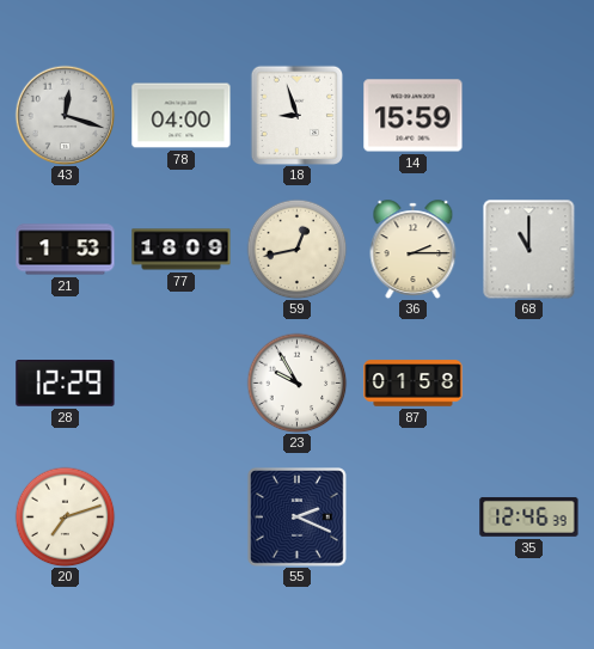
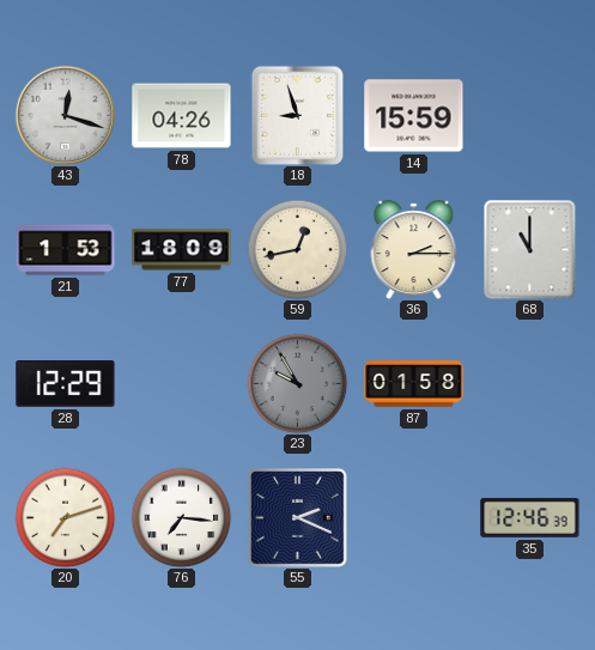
78: 04:00 -> 04:26 (182, 116)
23 dial: white -> grey (297, 383)
76: none -> 7:16 (181, 517)
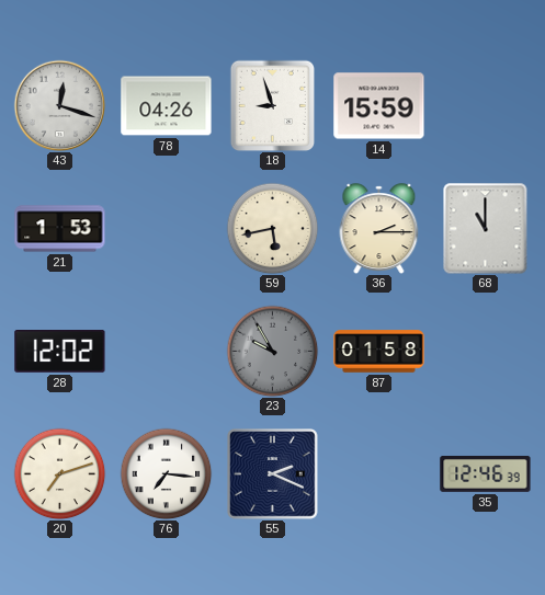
77: 18:09 -> none (182, 250)
59: 12:43 -> 5:43 (272, 228)
28: 12:29 -> 12:02 (60, 352)
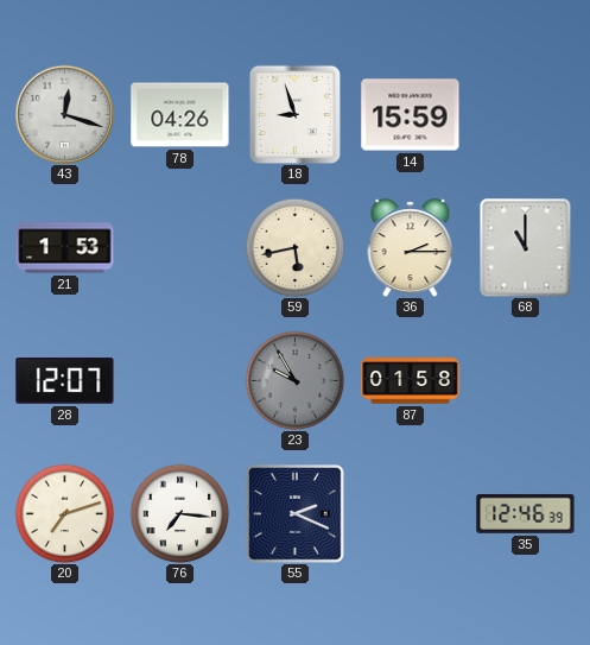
28: 12:02 -> 12:07 (65, 381)
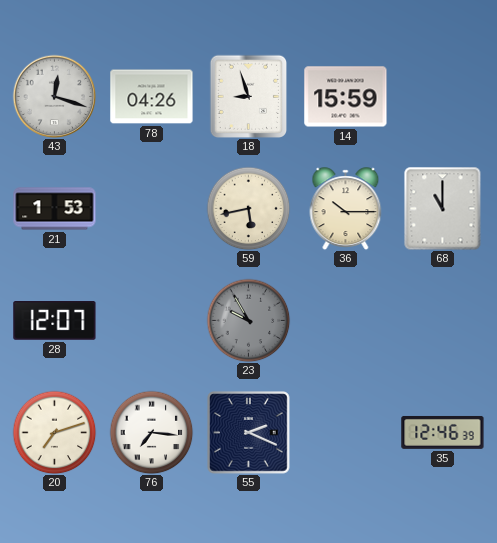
36: 2:15 -> 10:15 (346, 209)
87: 01:58 -> none (411, 381)
